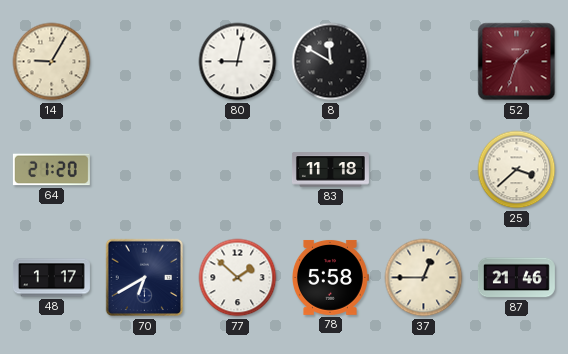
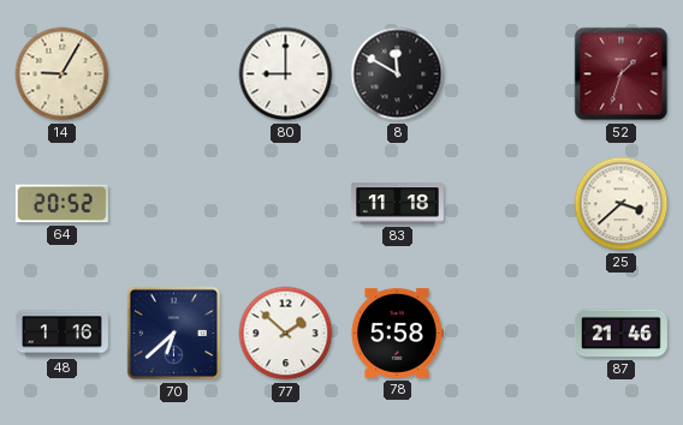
80: 9:02 -> 9:00 (286, 74)
64: 21:20 -> 20:52 (61, 204)
48: 1:17 -> 1:16 (61, 334)
70: 6:40 -> 6:38 (174, 334)
37: 12:45 -> none (424, 278)
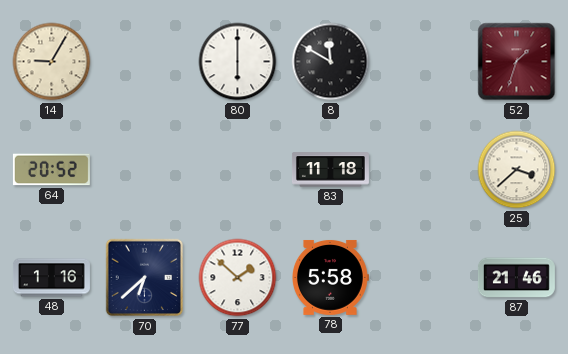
80: 9:00 -> 6:00 (238, 62)
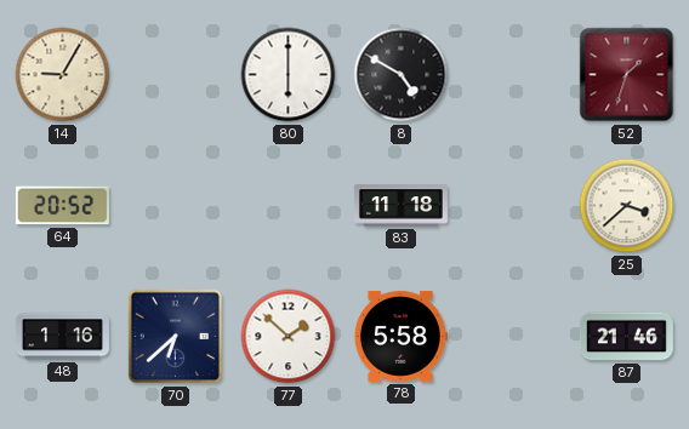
8: 11:50 -> 4:50 (402, 75)
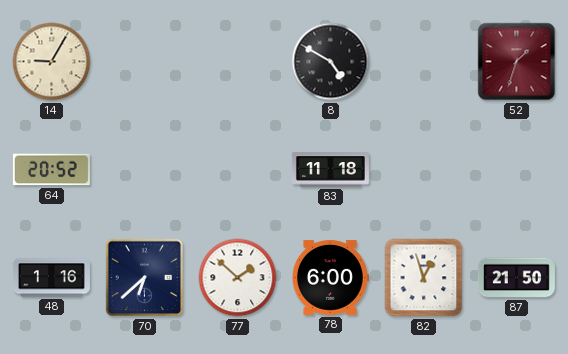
80: 6:00 -> none (289, 75)
25: 3:38 -> none (627, 206)
78: 5:58 -> 6:00 (331, 277)
82: none -> 12:57 (424, 278)
87: 21:46 -> 21:50 (516, 278)
